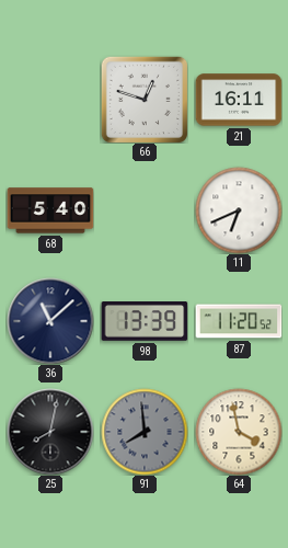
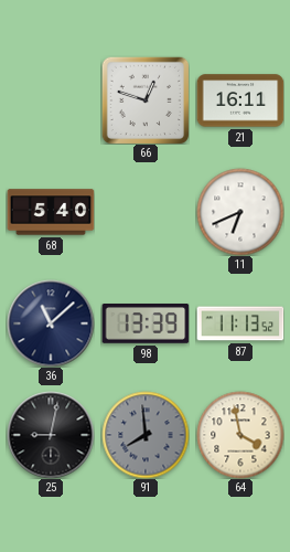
87: 11:20 -> 11:13 (240, 323)
25: 8:02 -> 9:02 (51, 435)
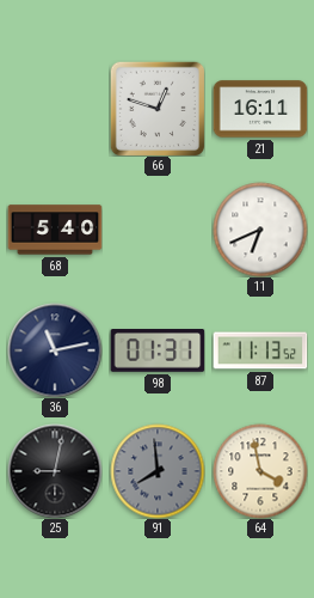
36: 11:08 -> 11:13 (55, 350)
98: 13:39 -> 01:31 (158, 352)
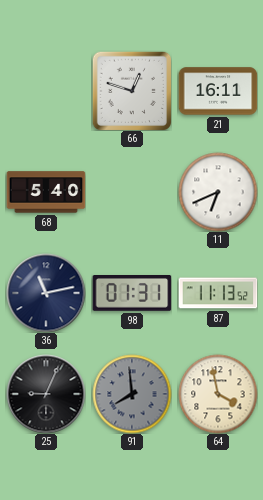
25: 9:02 -> 9:04 (46, 394)
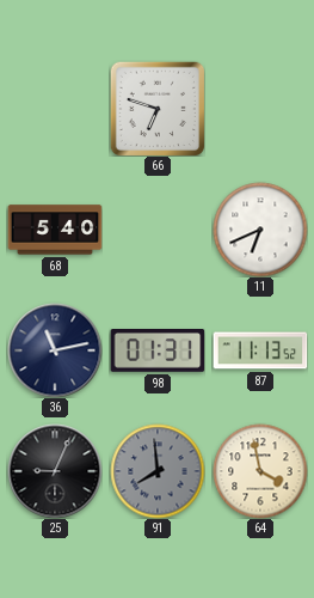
66: 12:48 -> 6:48 (158, 109)
21: 16:11 -> none (218, 91)
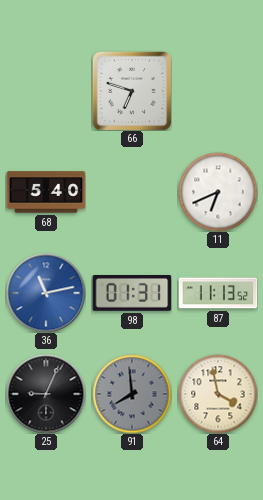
36 dial: navy -> blue (46, 293)
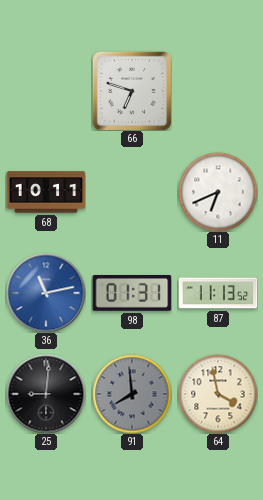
68: 5:40 -> 10:11 (46, 192)
25: 9:04 -> 9:01 (46, 394)
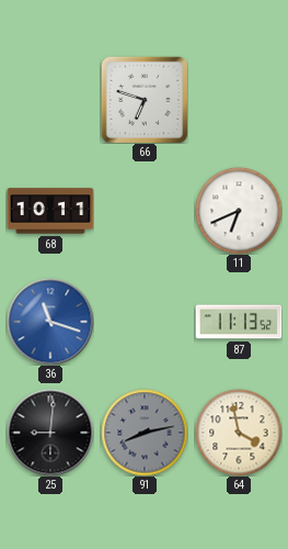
36: 11:13 -> 11:18 (50, 322)
98: 01:31 -> none (132, 294)
91: 7:59 -> 8:13 (145, 433)
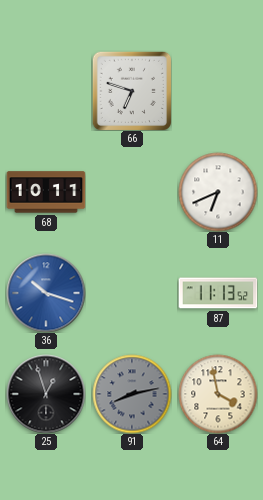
36: 11:18 -> 10:18 (46, 293)
25: 9:01 -> 12:57 (46, 394)
